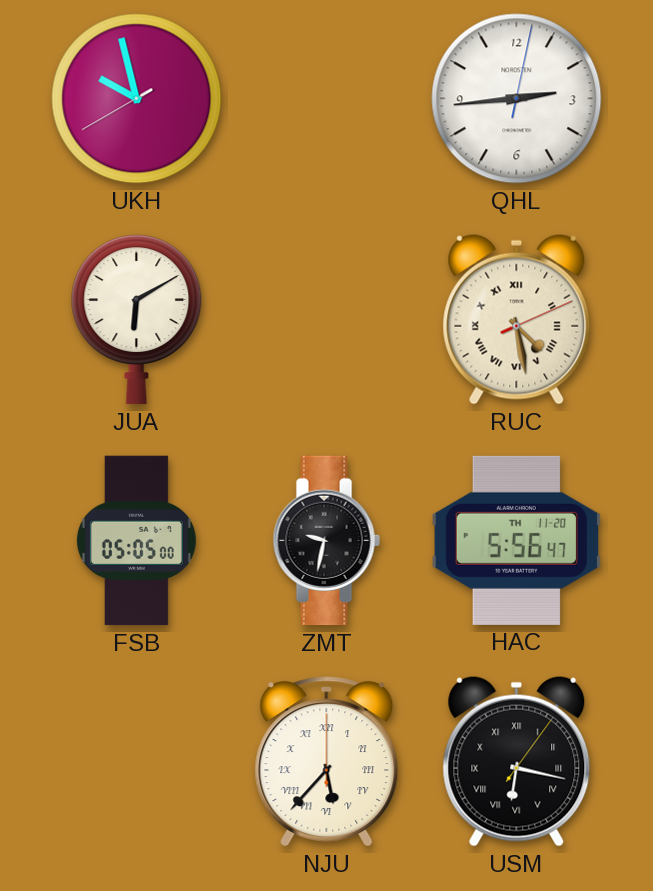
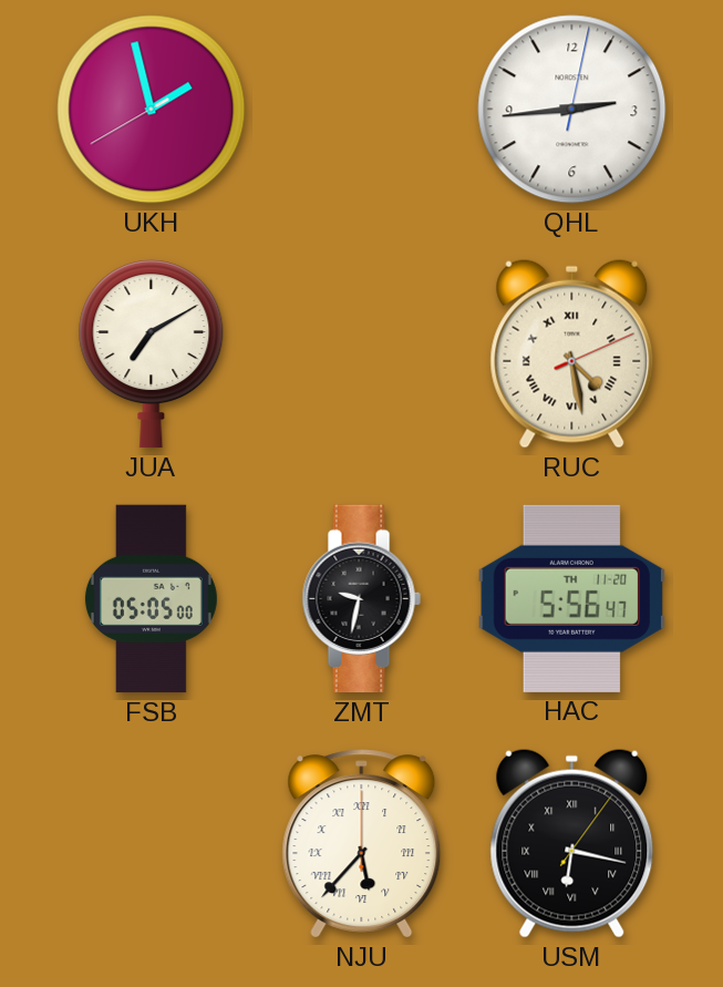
UKH: 9:57 -> 1:57 (152, 110)
JUA: 6:10 -> 7:10 (152, 354)
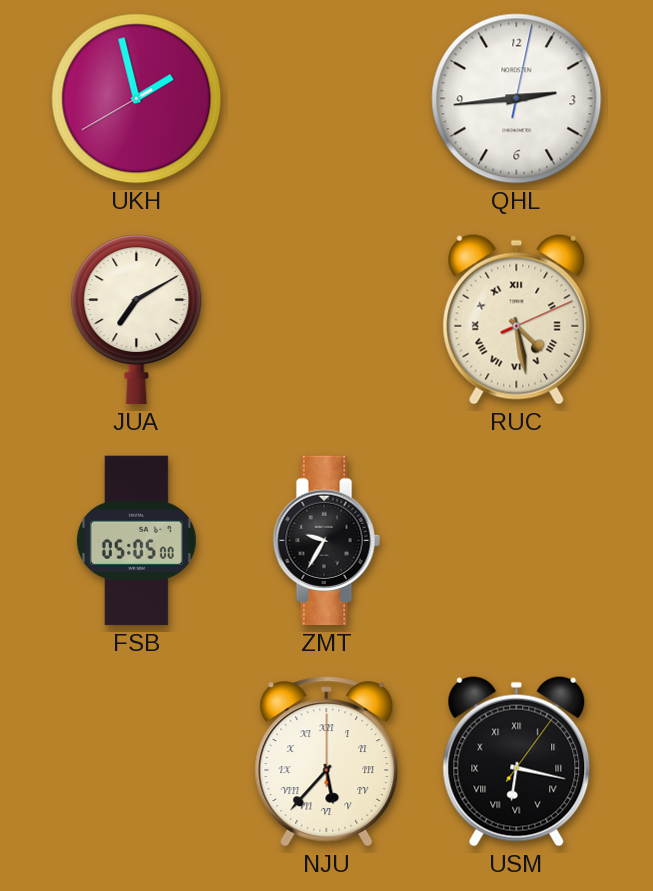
ZMT: 9:32 -> 9:35 (326, 541)
HAC: 5:56 -> none (571, 598)
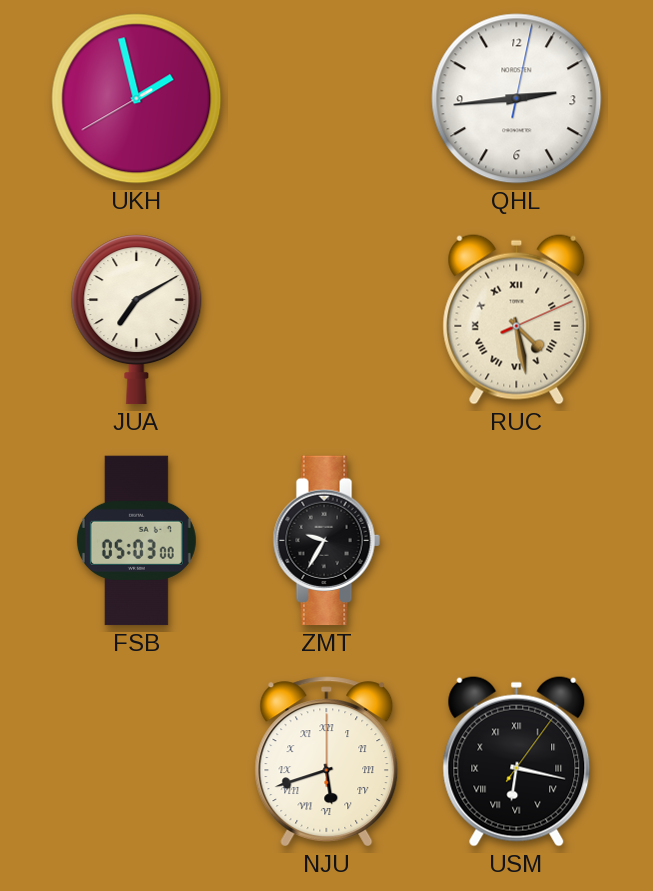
FSB: 05:05 -> 05:03 (136, 541)
NJU: 5:37 -> 5:42 (327, 762)
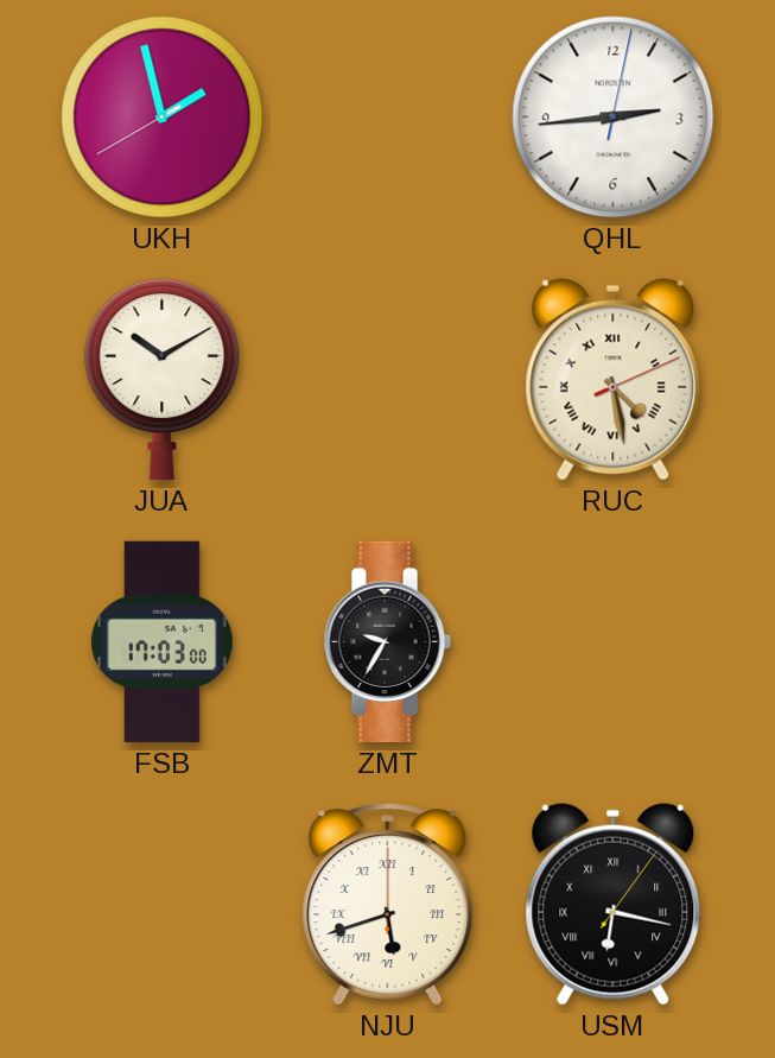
JUA: 7:10 -> 10:10 (163, 380)
FSB: 05:03 -> 17:03 (161, 642)
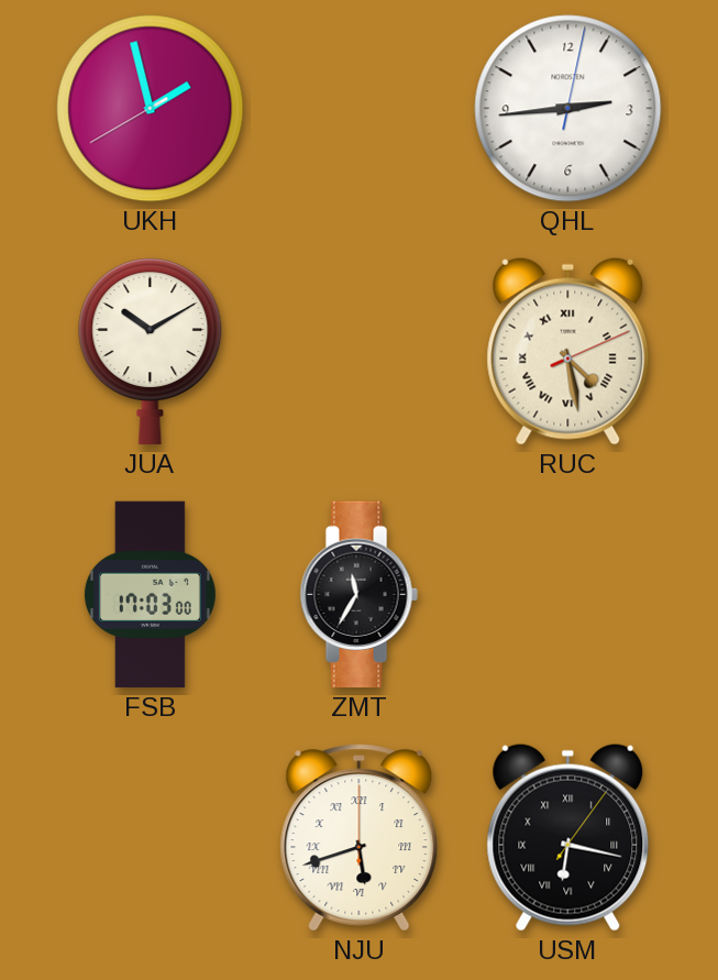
ZMT: 9:35 -> 11:35 (358, 595)
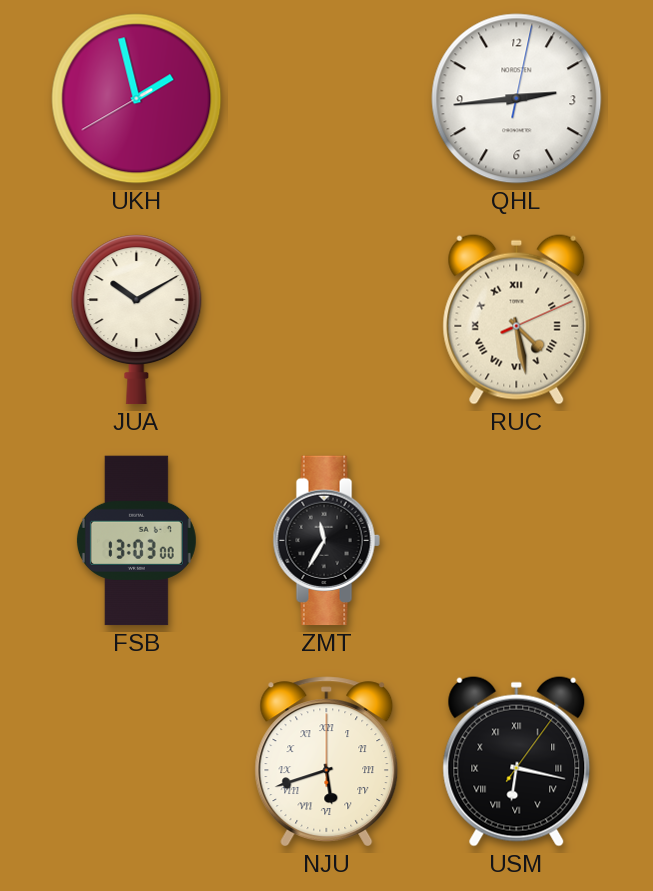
FSB: 17:03 -> 13:03 (136, 541)
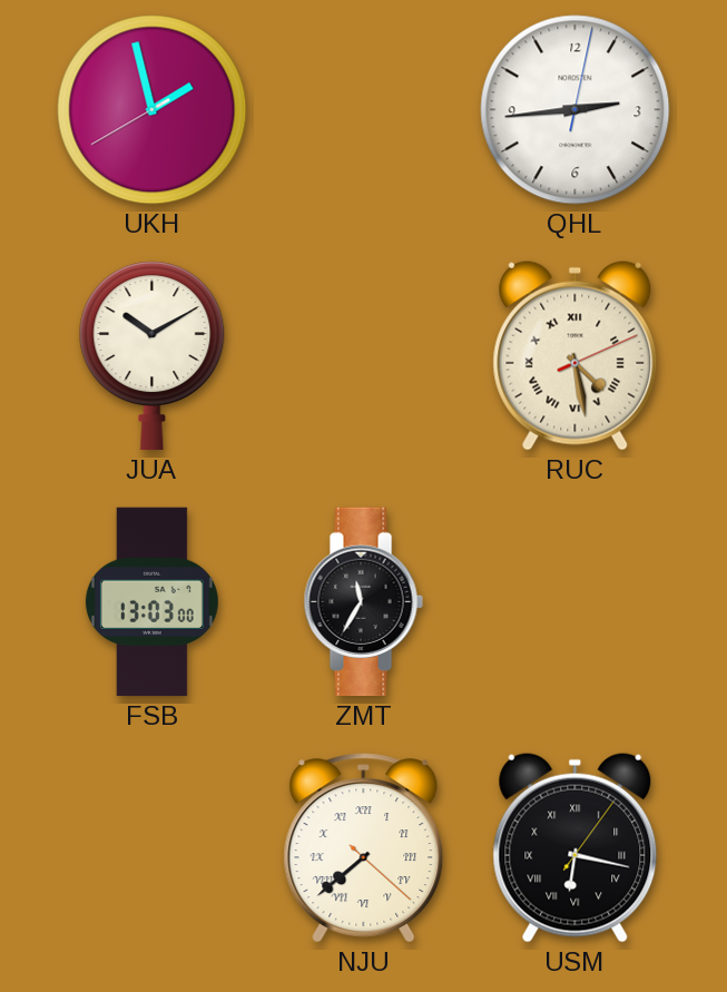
NJU: 5:42 -> 7:38 (364, 848)
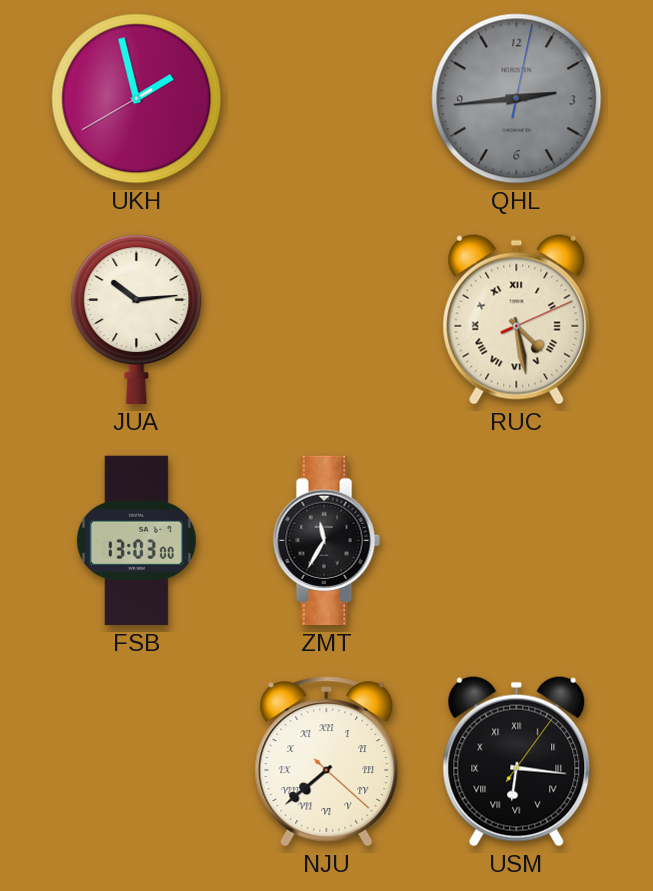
QHL dial: white -> grey (517, 99)
JUA: 10:10 -> 10:14 (137, 320)
USM: 6:17 -> 6:16 (517, 761)
